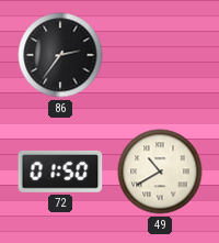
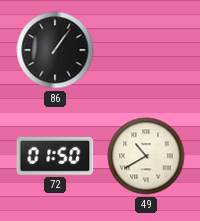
86: 2:36 -> 1:06 (55, 50)
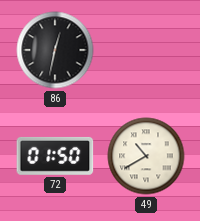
86: 1:06 -> 12:32 (55, 50)
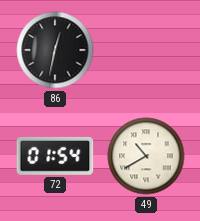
72: 01:50 -> 01:54 (55, 156)
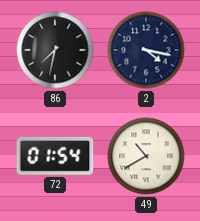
86: 12:32 -> 7:32 (55, 50)
2: none -> 4:17 (146, 50)
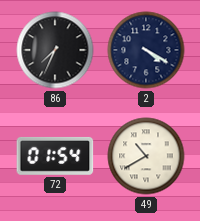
86: 7:32 -> 7:34 (55, 50)
2: 4:17 -> 4:20 (146, 50)
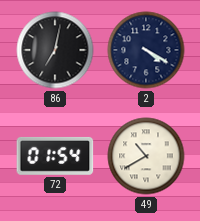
86: 7:34 -> 7:02 (55, 50)
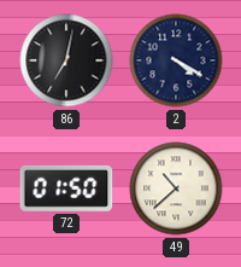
72: 01:54 -> 01:50 (66, 188)
49: 10:40 -> 10:38 (176, 188)
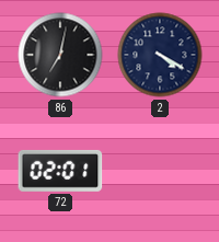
72: 01:50 -> 02:01 (60, 171)
49: 10:38 -> none (176, 188)
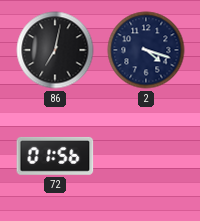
2: 4:20 -> 4:18 (146, 50)
72: 02:01 -> 01:56 (55, 156)
